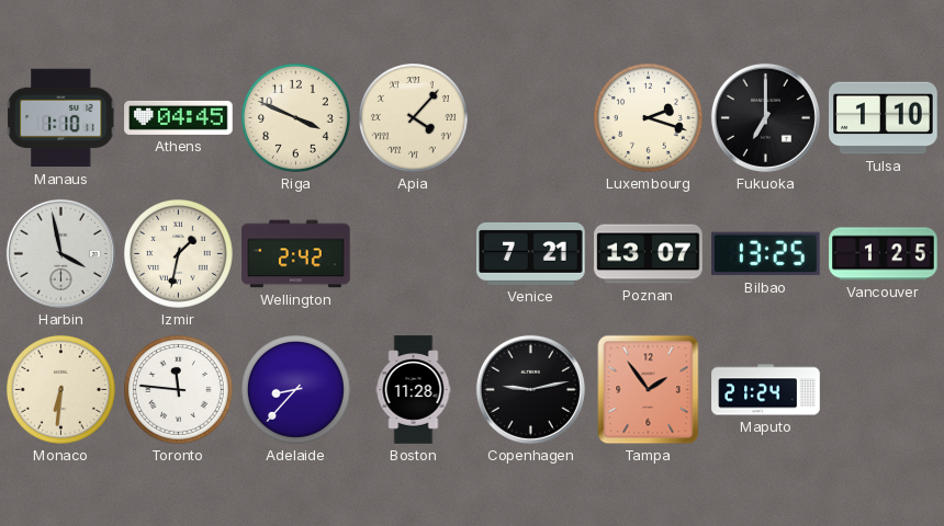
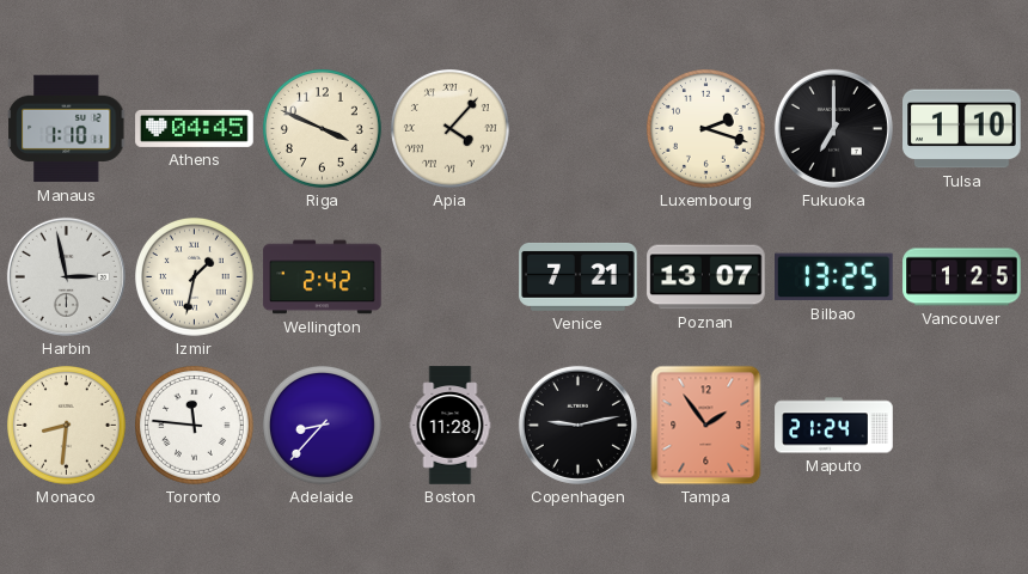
Harbin: 3:58 -> 2:58 (66, 276)
Monaco: 6:31 -> 8:31 (66, 425)
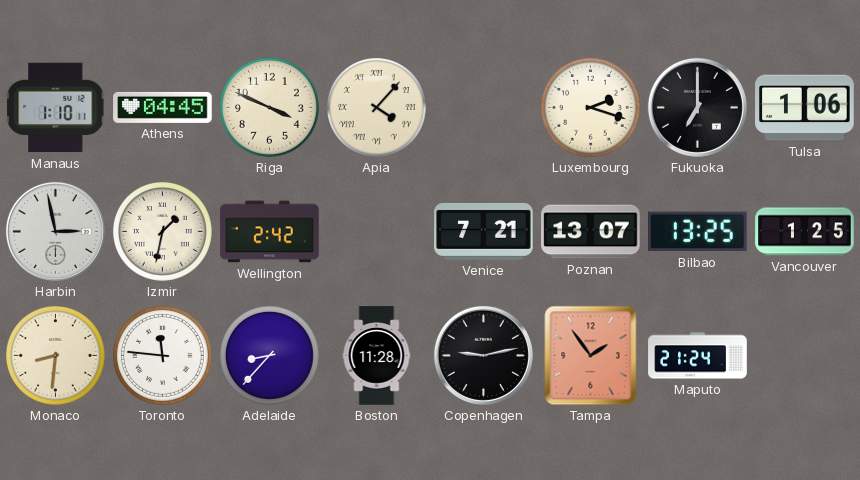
Tulsa: 1:10 -> 1:06 (805, 108)
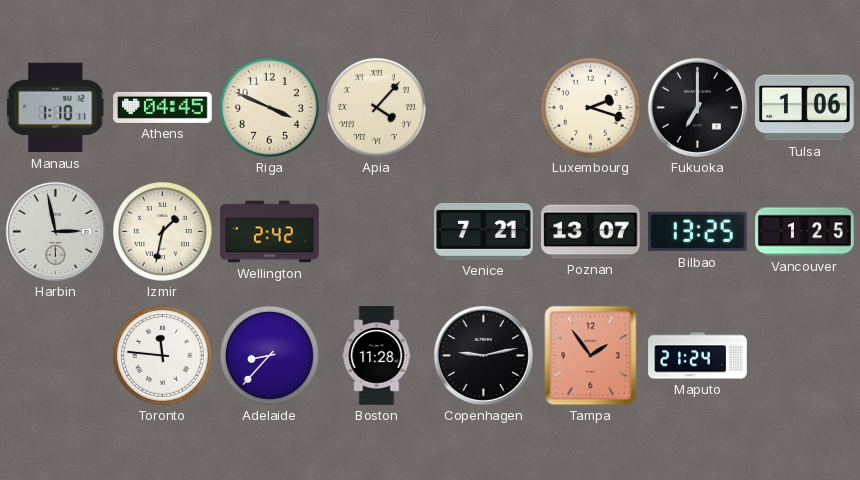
Monaco: 8:31 -> none (55, 355)
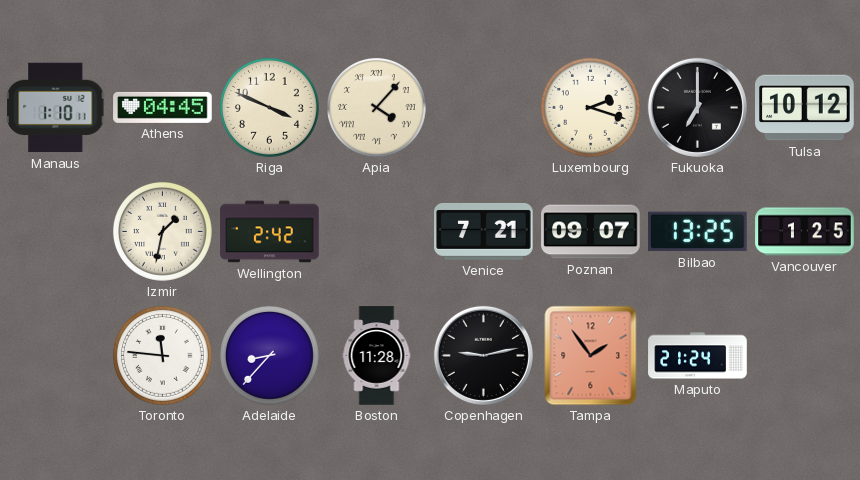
Tulsa: 1:06 -> 10:12 (805, 108)
Harbin: 2:58 -> none (55, 231)
Poznan: 13:07 -> 09:07 (591, 232)
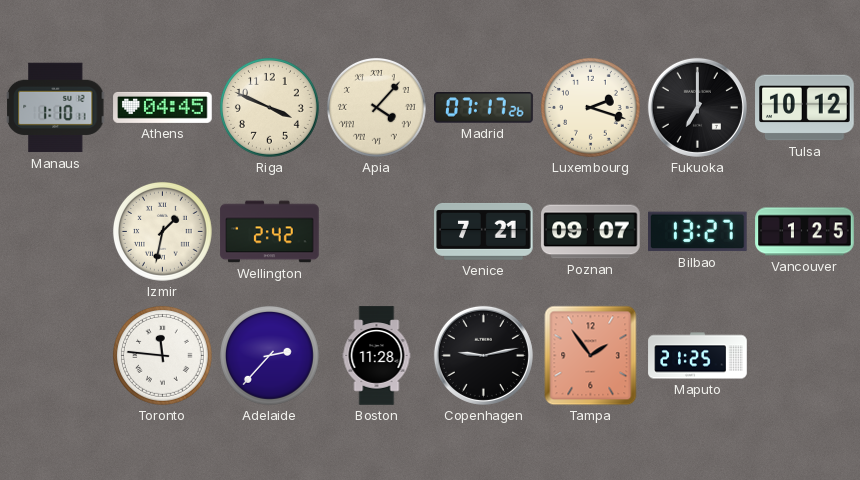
Madrid: none -> 07:17 (484, 108)
Bilbao: 13:25 -> 13:27 (698, 232)
Adelaide: 8:37 -> 2:37 (269, 355)
Maputo: 21:24 -> 21:25 (698, 356)
